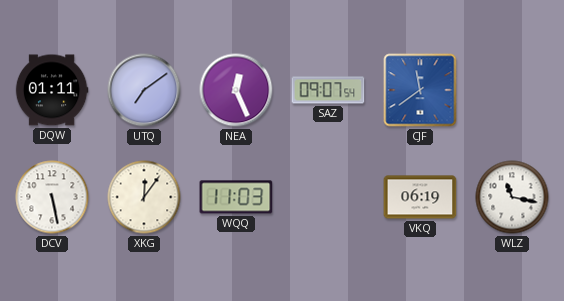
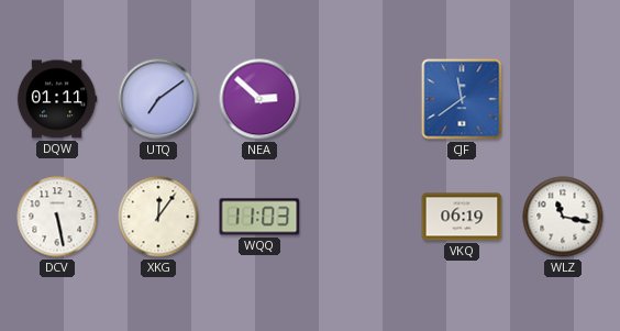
NEA: 12:26 -> 2:52 (259, 99)
SAZ: 09:07 -> none (328, 90)
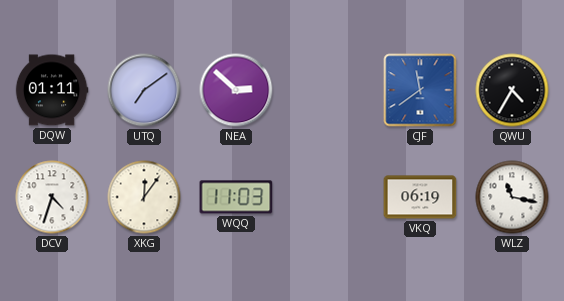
QWU: none -> 4:35 (512, 90)
DCV: 5:28 -> 4:33 (52, 197)
